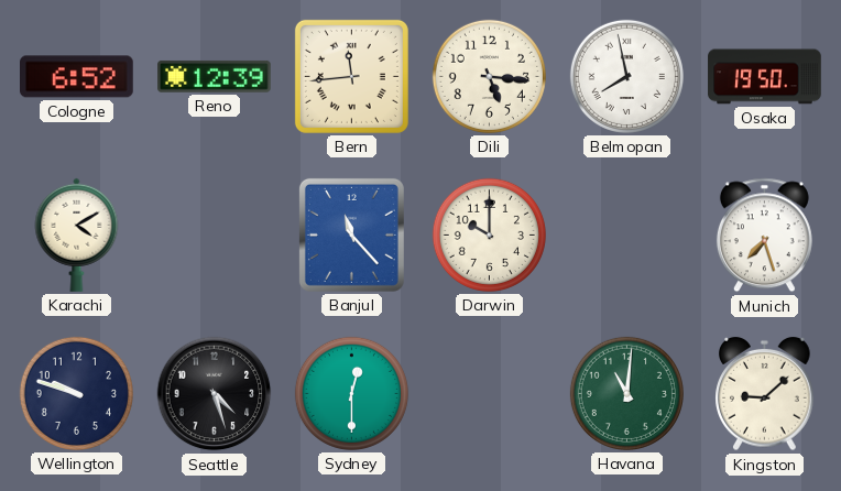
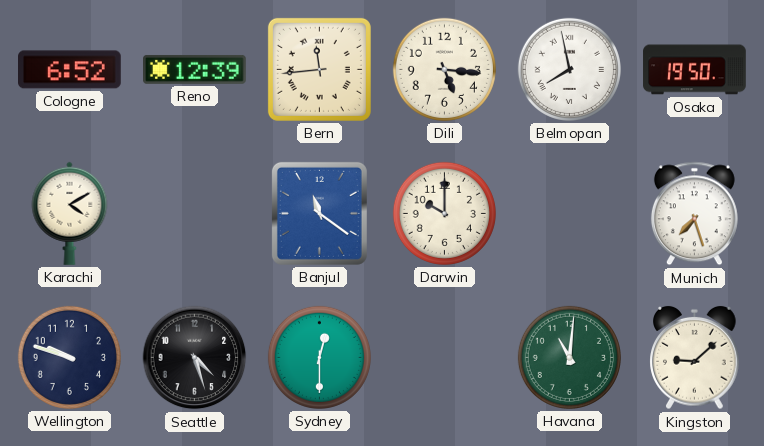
Banjul: 11:23 -> 11:21 (319, 213)
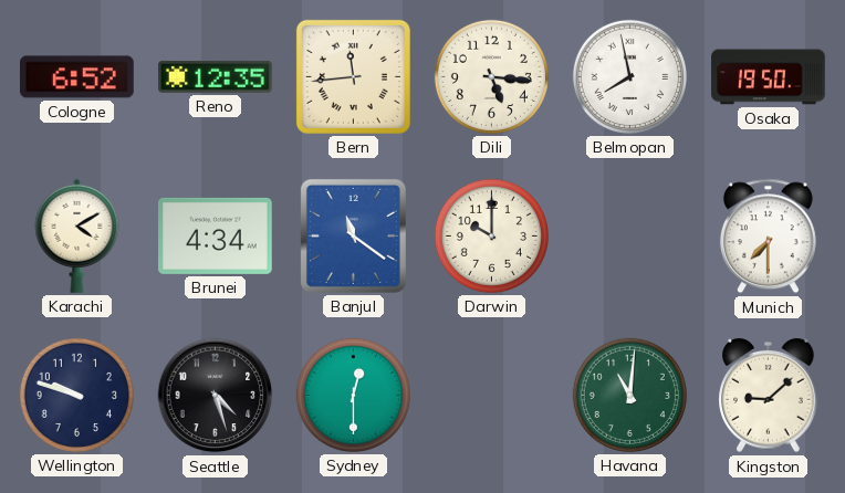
Reno: 12:39 -> 12:35 (216, 76)
Brunei: none -> 4:34 (216, 235)
Munich: 7:27 -> 7:30 (768, 237)
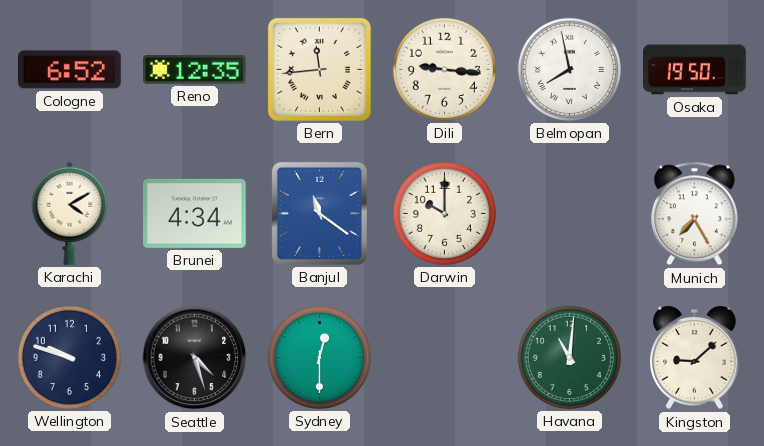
Dili: 5:16 -> 9:16 (444, 69)
Munich: 7:30 -> 7:25 (694, 214)
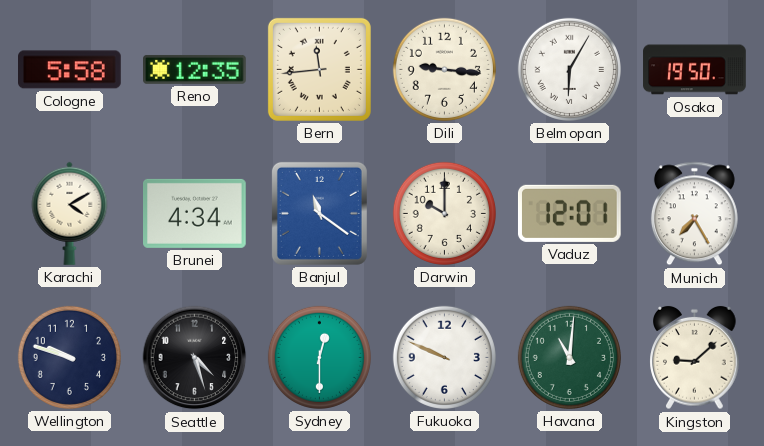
Cologne: 6:52 -> 5:58 (70, 70)
Belmopan: 7:58 -> 6:05 (569, 69)
Vaduz: none -> 12:01 (569, 213)
Fukuoka: none -> 9:49 (444, 357)
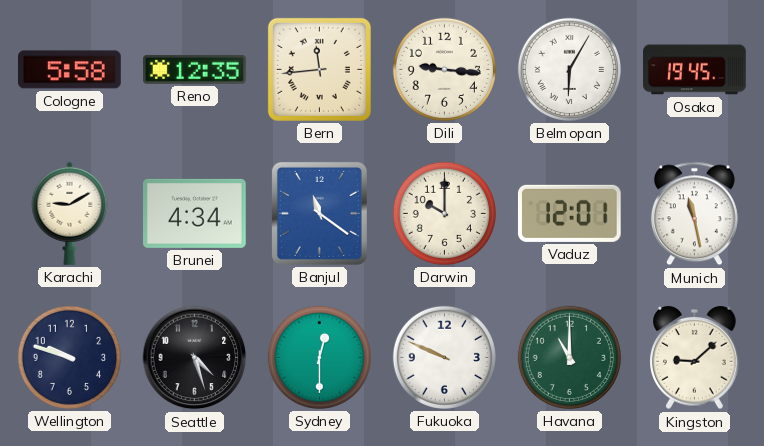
Osaka: 19:50 -> 19:45 (695, 70)
Karachi: 4:10 -> 9:10 (70, 213)
Munich: 7:25 -> 11:28 (694, 214)
Havana: 11:01 -> 11:00 (569, 357)
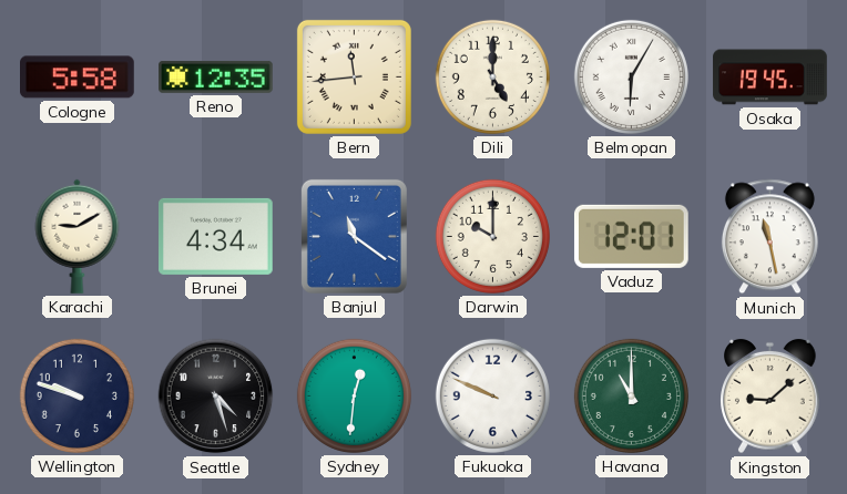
Dili: 9:16 -> 5:00 (492, 76)
Sydney: 12:30 -> 12:31 (354, 395)
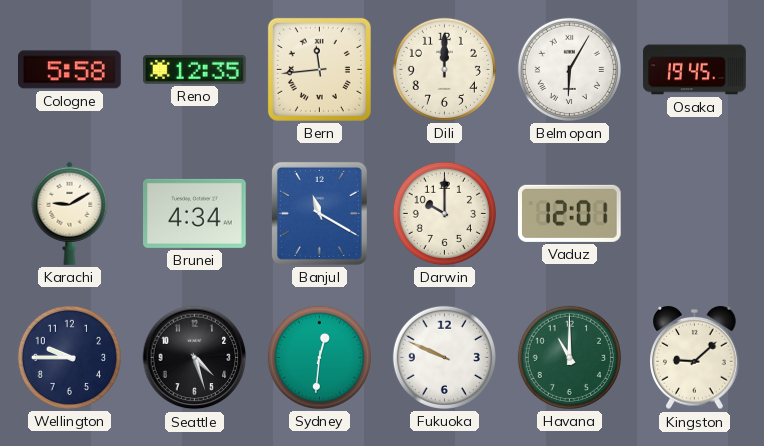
Dili: 5:00 -> 12:00 (444, 69)
Banjul: 11:21 -> 11:20 (319, 213)
Munich: 11:28 -> none (769, 237)
Wellington: 9:48 -> 9:45 (69, 357)
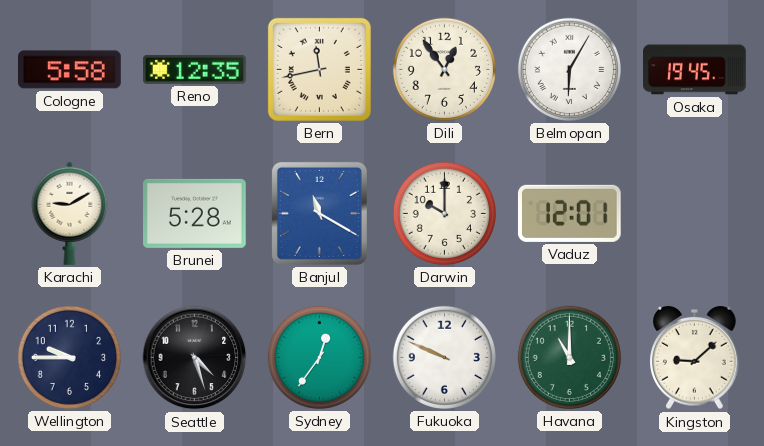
Bern: 11:44 -> 11:43 (319, 69)
Dili: 12:00 -> 12:54 (444, 69)
Brunei: 4:34 -> 5:28 (195, 213)
Sydney: 12:31 -> 12:36 (319, 357)
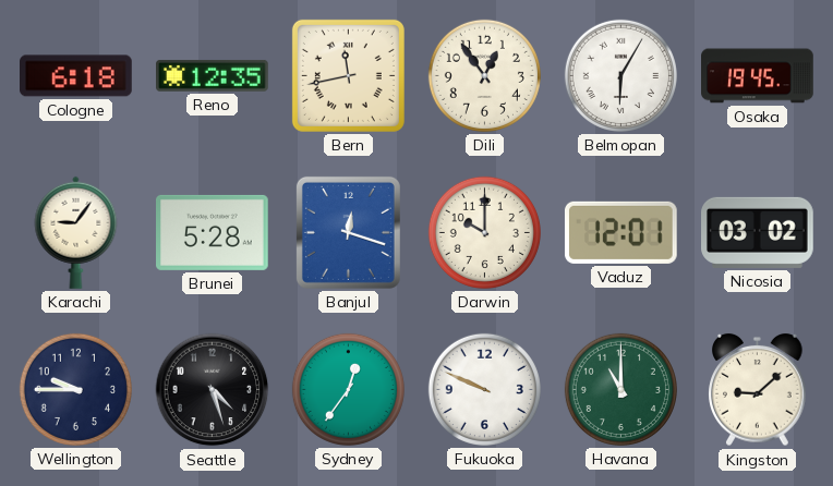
Cologne: 5:58 -> 6:18 (76, 76)
Karachi: 9:10 -> 9:06 (76, 232)
Banjul: 11:20 -> 12:18 (348, 232)
Nicosia: none -> 03:02 (758, 232)
